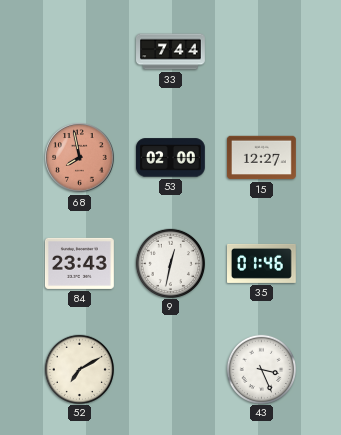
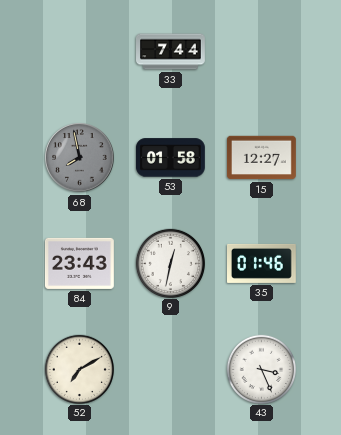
68 dial: salmon -> grey (80, 158)
53: 02:00 -> 01:58 (170, 158)
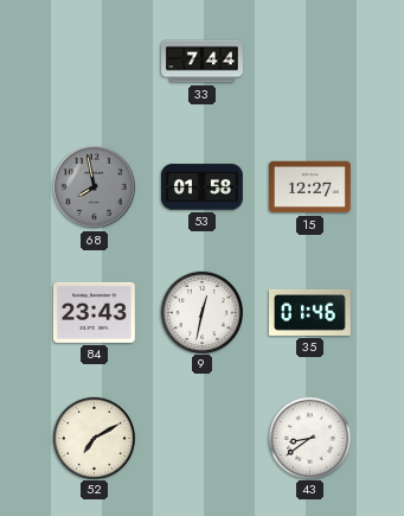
43: 3:26 -> 8:39 (309, 438)
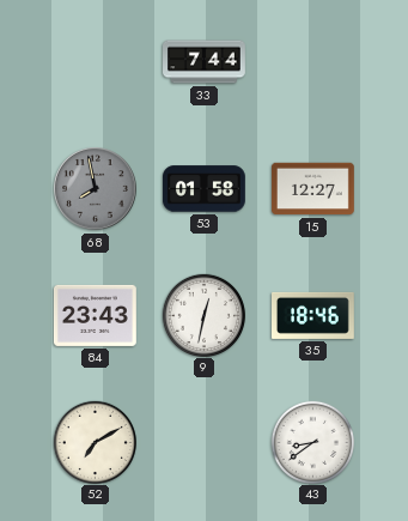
35: 01:46 -> 18:46 (313, 315)
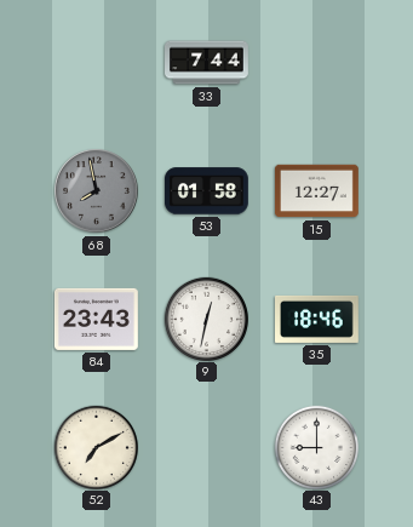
43: 8:39 -> 9:00 (316, 447)
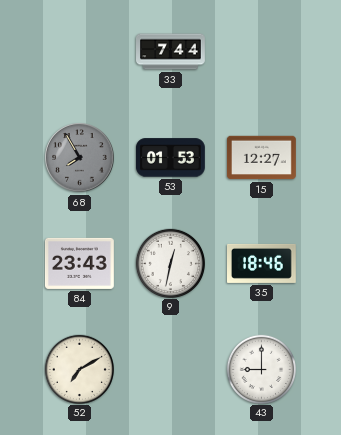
68: 7:58 -> 7:55 (80, 158)
53: 01:58 -> 01:53 (170, 158)
